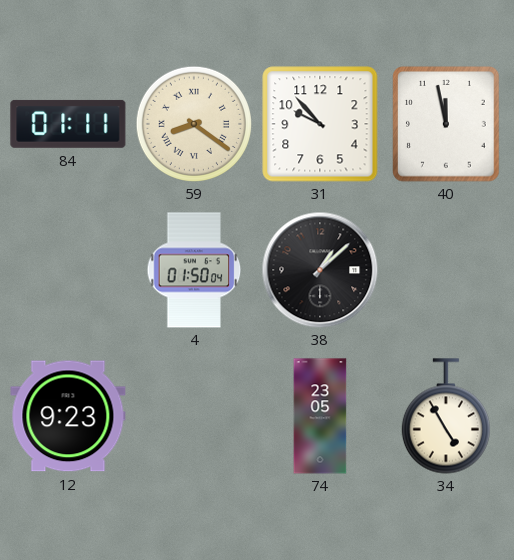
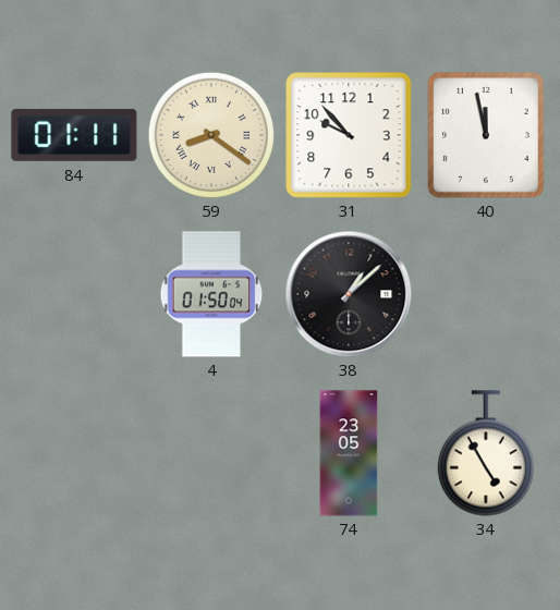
12: 9:23 -> none (68, 416)
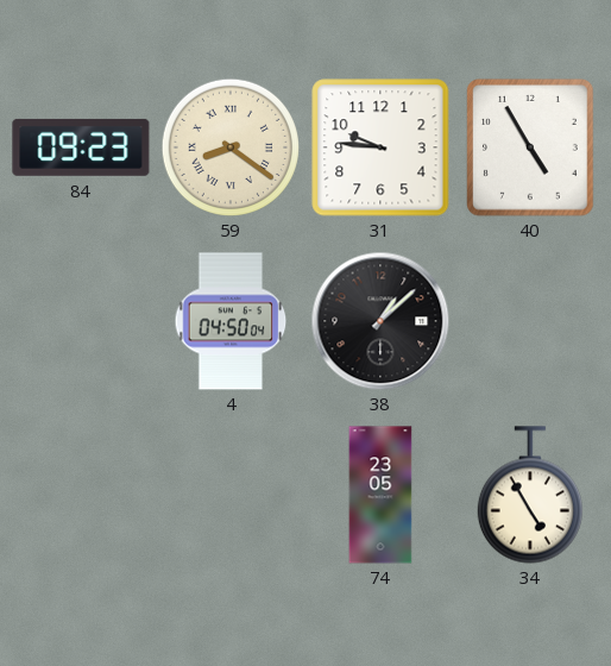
84: 01:11 -> 09:23 (81, 147)
31: 9:53 -> 9:46 (380, 147)
40: 11:58 -> 4:55 (531, 147)
4: 01:50 -> 04:50 (231, 321)
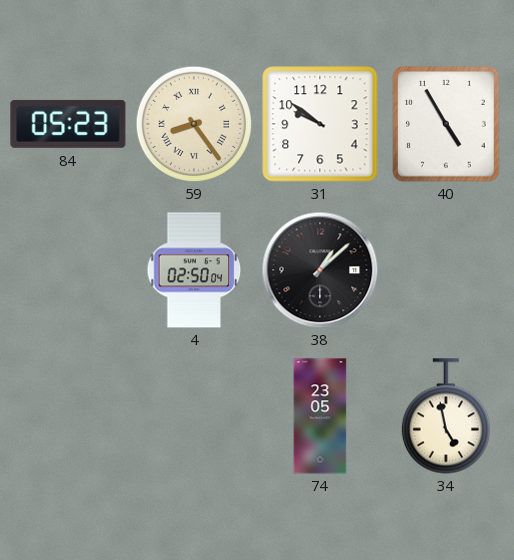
84: 09:23 -> 05:23 (68, 124)
59: 8:21 -> 8:24 (193, 123)
31: 9:46 -> 9:51 (320, 124)
4: 04:50 -> 02:50 (194, 270)
34: 4:55 -> 4:58 (446, 416)
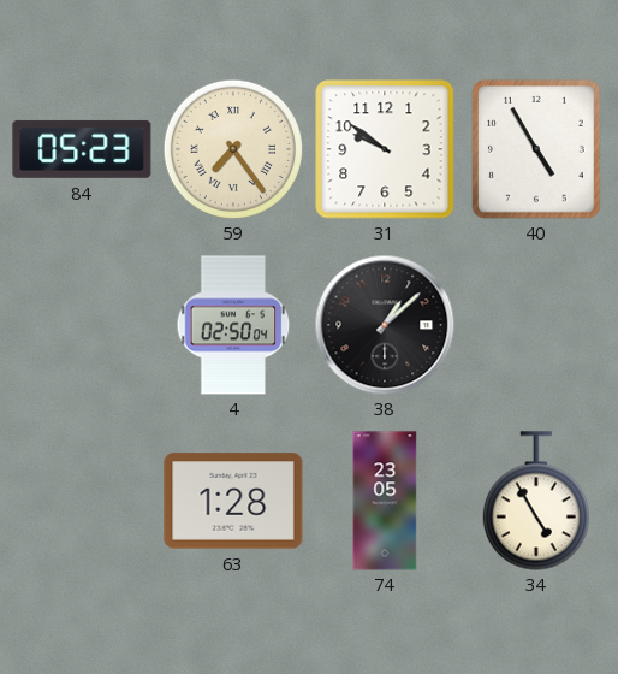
59: 8:24 -> 7:24 (232, 148)
63: none -> 1:28 (233, 501)
34: 4:58 -> 4:55 (536, 501)
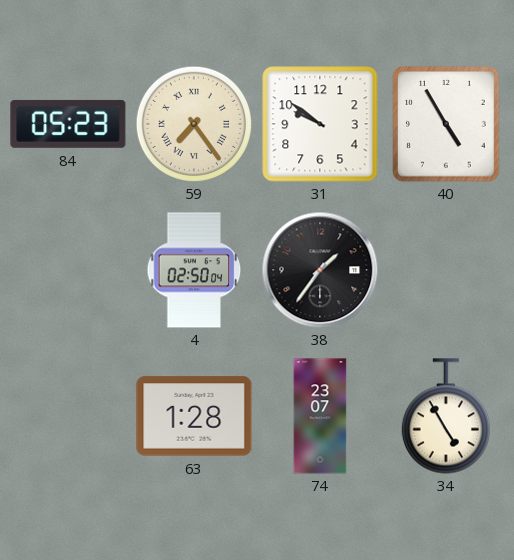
38: 1:08 -> 1:36 (320, 270)
74: 23:05 -> 23:07 (320, 416)
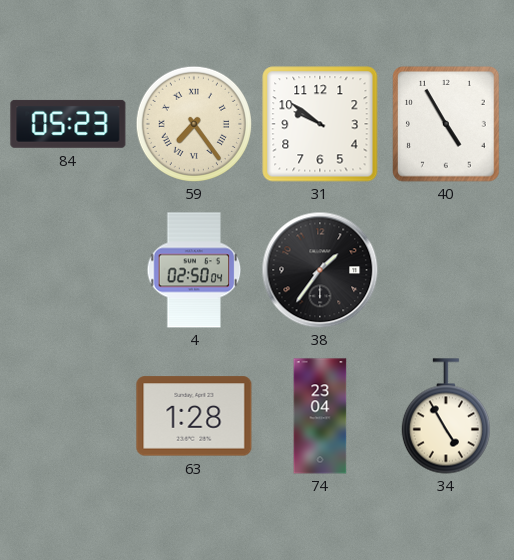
74: 23:07 -> 23:04 (320, 416)
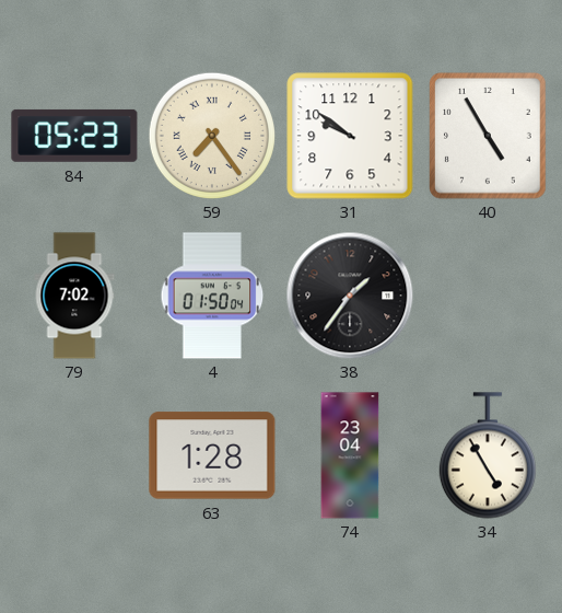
79: none -> 7:02 (74, 296)
4: 02:50 -> 01:50 (212, 296)
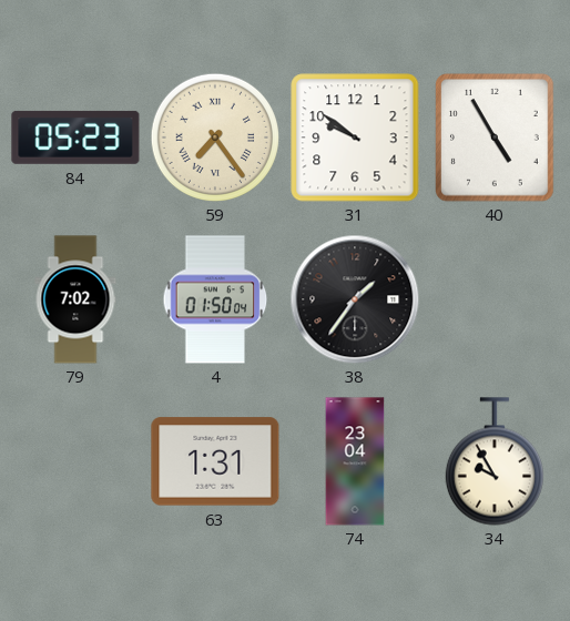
63: 1:28 -> 1:31 (215, 461)
34: 4:55 -> 9:55 (495, 461)
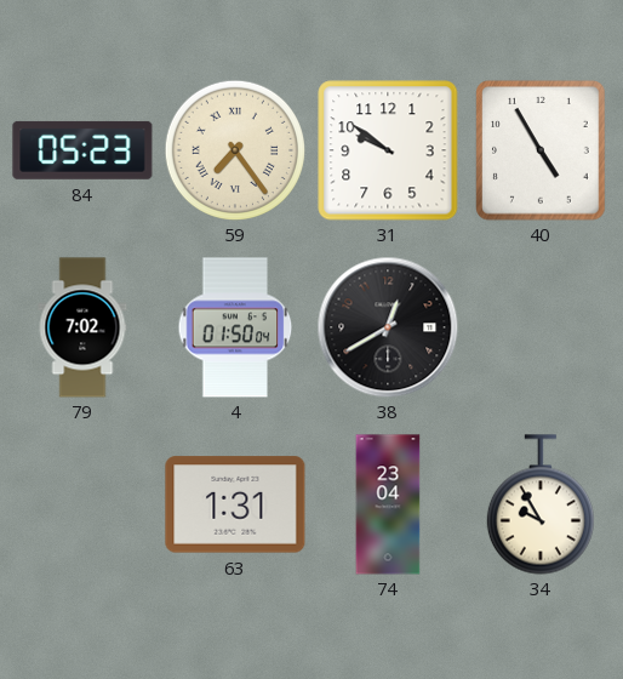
38: 1:36 -> 12:40 (388, 327)
